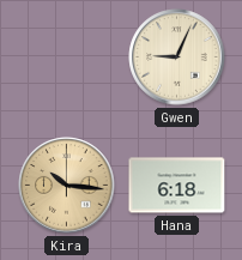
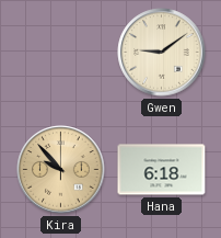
Gwen: 9:04 -> 9:09 (162, 53)
Kira: 10:16 -> 9:53 (61, 170)
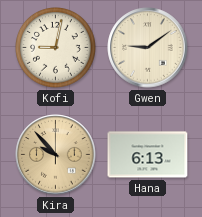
Kofi: none -> 9:02 (56, 48)
Hana: 6:18 -> 6:13 (148, 155)
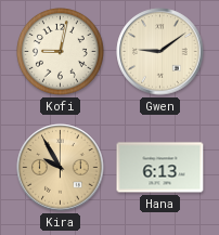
Kira: 9:53 -> 9:55 (61, 168)
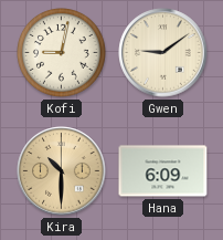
Kira: 9:55 -> 10:30 (62, 171)
Hana: 6:13 -> 6:09 (163, 171)
